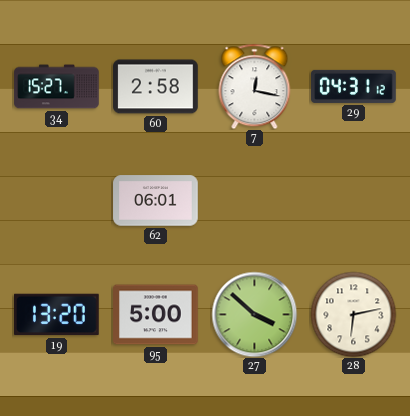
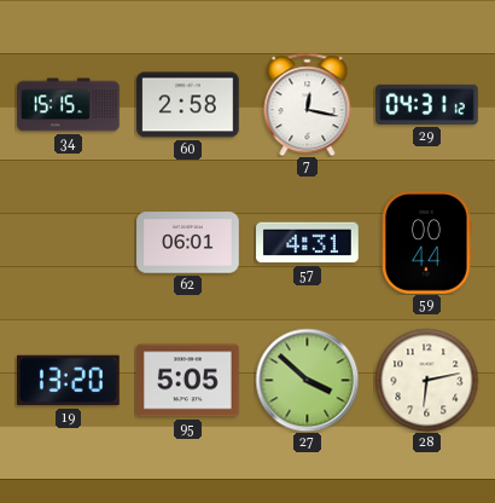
34: 15:27 -> 15:15 (69, 105)
57: none -> 4:31 (308, 243)
59: none -> 00:44 (427, 243)
95: 5:00 -> 5:05 (188, 381)
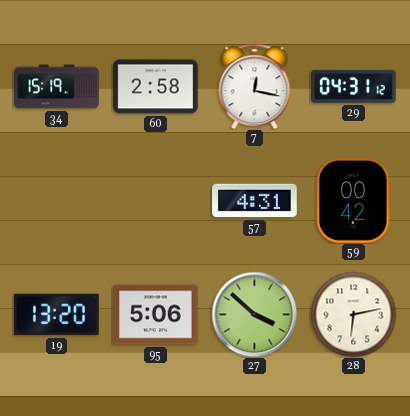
34: 15:15 -> 15:19 (57, 87)
62: 06:01 -> none (188, 243)
59: 00:44 -> 00:42 (354, 201)
95: 5:05 -> 5:06 (156, 315)
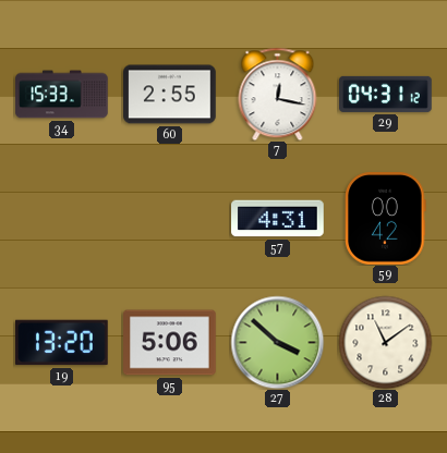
34: 15:19 -> 15:33 (62, 95)
60: 2:58 -> 2:55 (170, 95)
28: 6:13 -> 11:09 (385, 342)
